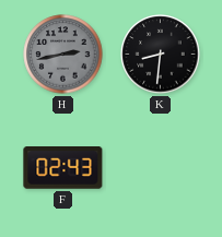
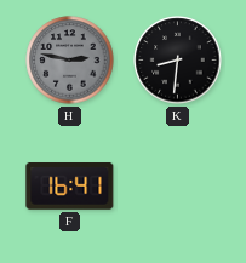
H: 2:43 -> 2:47 (70, 61)
F: 02:43 -> 16:41 (70, 187)
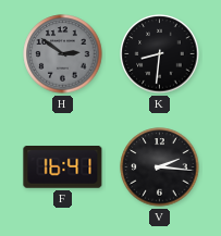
H: 2:47 -> 2:51 (63, 54)
V: none -> 2:16 (160, 167)
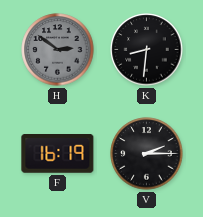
F: 16:41 -> 16:19 (58, 154)
V: 2:16 -> 2:15 (147, 154)
